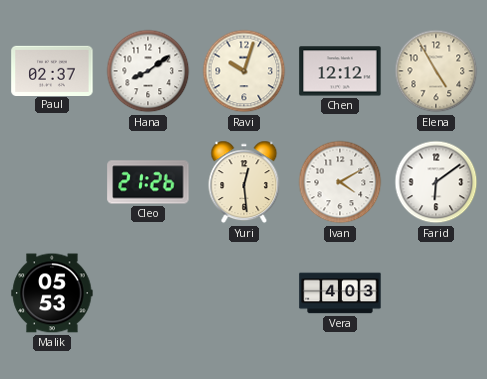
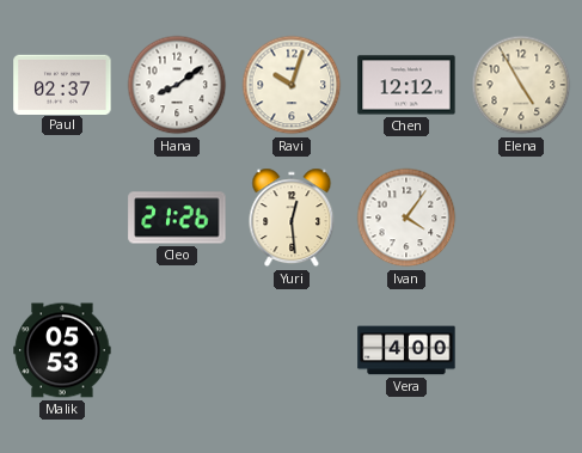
Ivan: 4:10 -> 4:06 (406, 218)
Farid: 6:09 -> none (436, 182)
Vera: 4:03 -> 4:00 (406, 350)
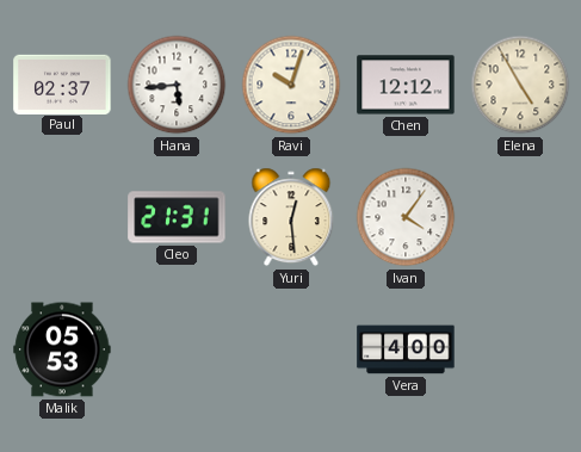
Hana: 8:09 -> 5:44 (177, 85)
Cleo: 21:26 -> 21:31 (177, 217)
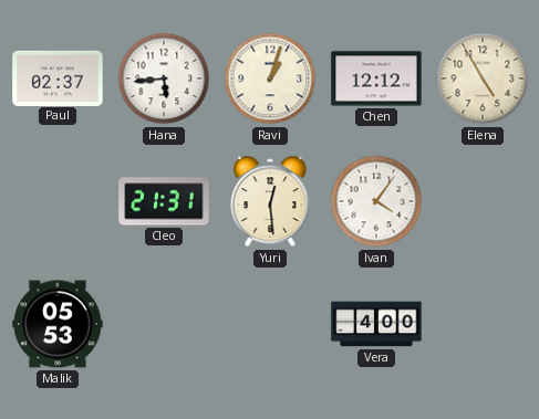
Ravi: 10:03 -> 1:03 (270, 78)
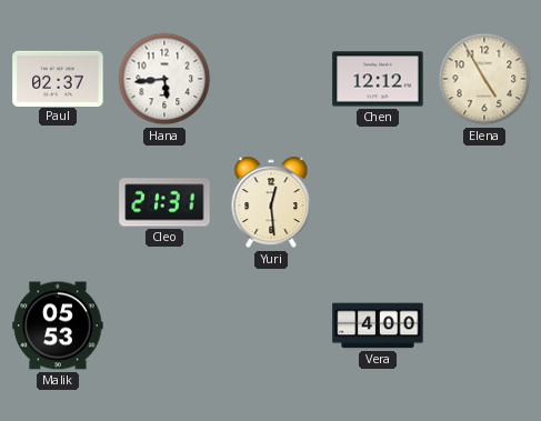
Ravi: 1:03 -> none (270, 78)
Ivan: 4:06 -> none (376, 201)
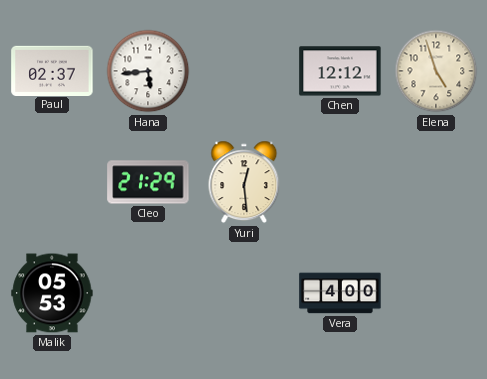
Elena: 4:55 -> 4:57 (436, 71)
Cleo: 21:31 -> 21:29 (148, 182)
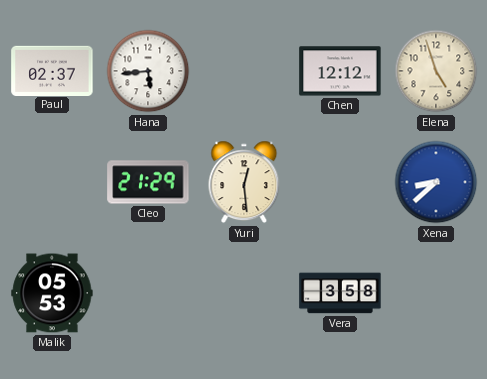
Xena: none -> 8:38 (436, 182)
Vera: 4:00 -> 3:58 (340, 293)
